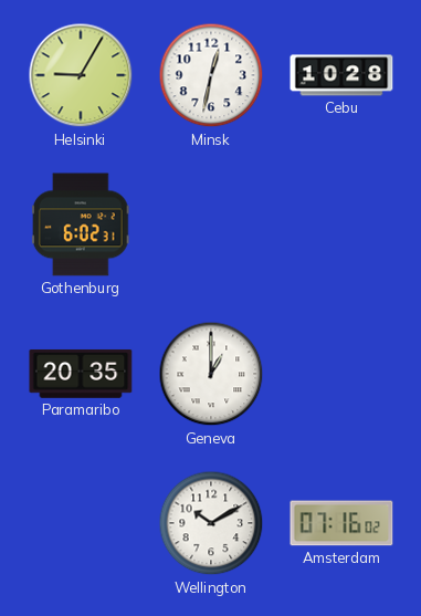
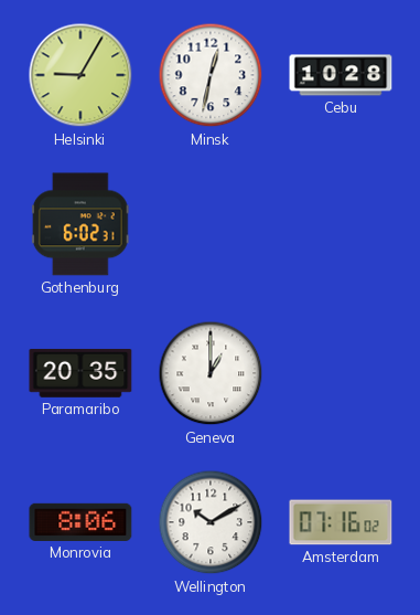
Monrovia: none -> 8:06 (80, 522)
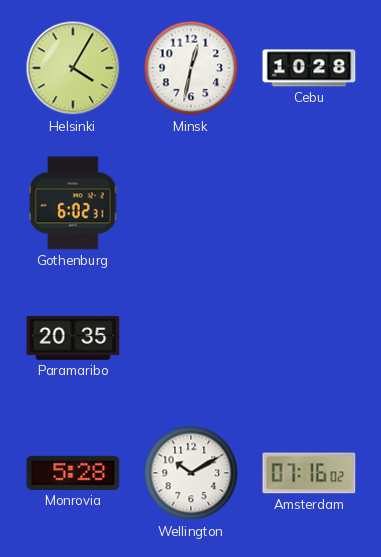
Helsinki: 9:05 -> 4:05 (73, 68)
Geneva: 1:00 -> none (211, 373)
Monrovia: 8:06 -> 5:28 (73, 473)
